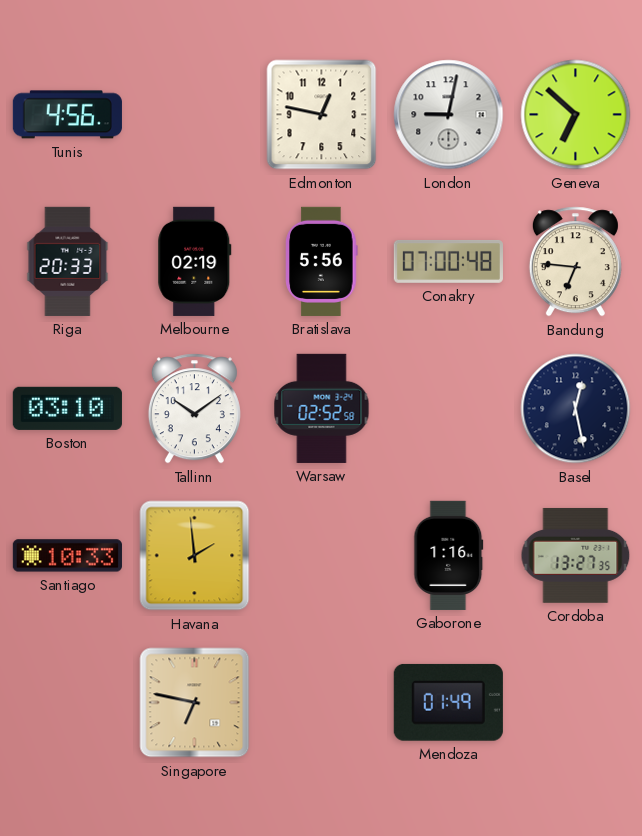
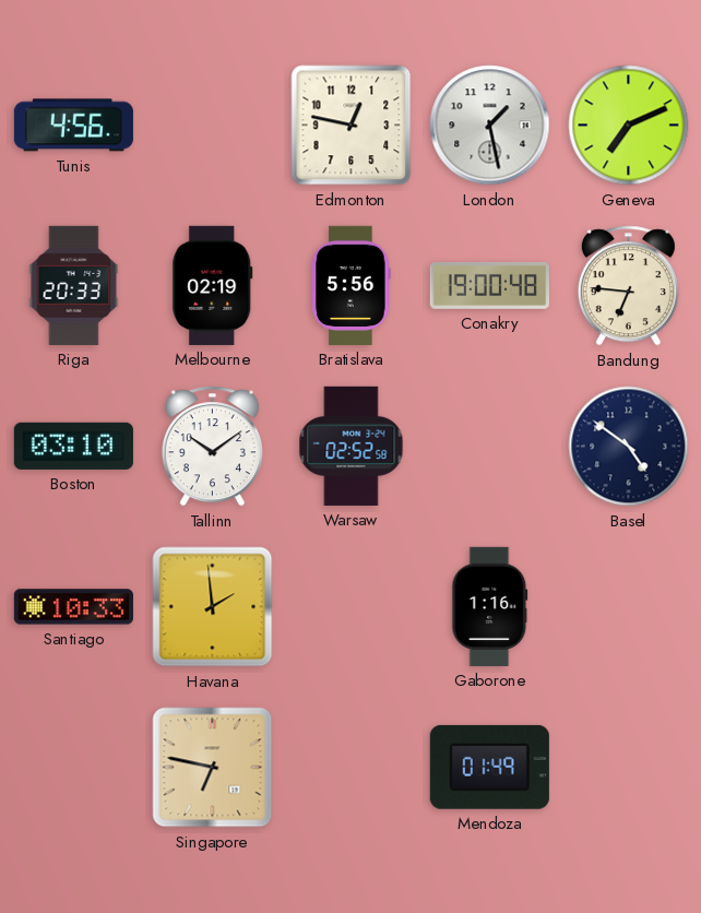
London: 9:02 -> 1:28 (490, 126)
Geneva: 6:52 -> 7:11 (629, 126)
Conakry: 07:00 -> 19:00 (489, 285)
Basel: 12:28 -> 4:51 (629, 447)
Cordoba: 13:27 -> none (576, 555)
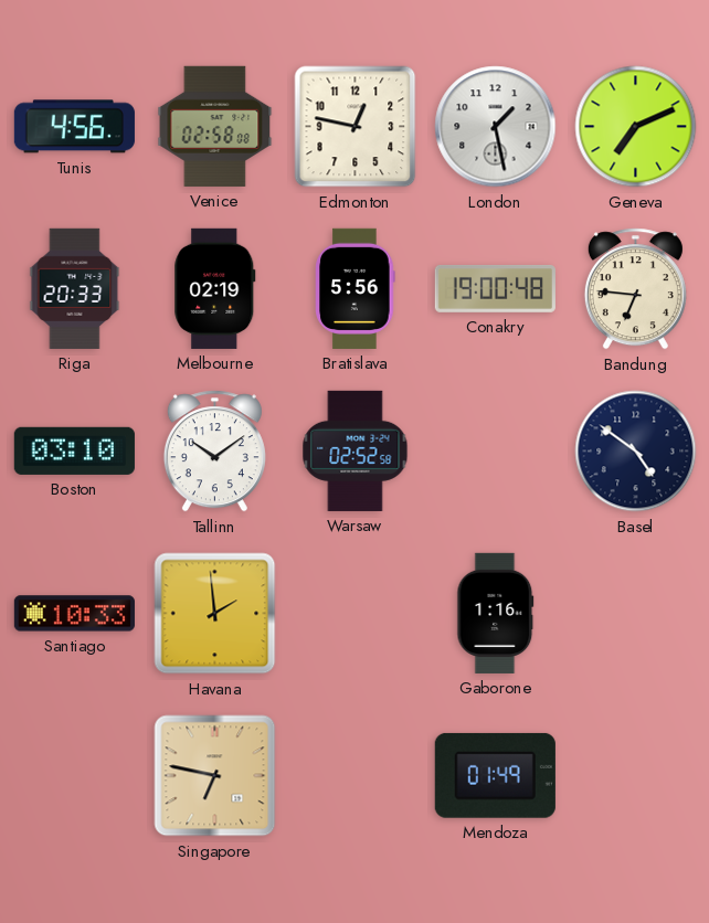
Venice: none -> 02:58 (215, 126)
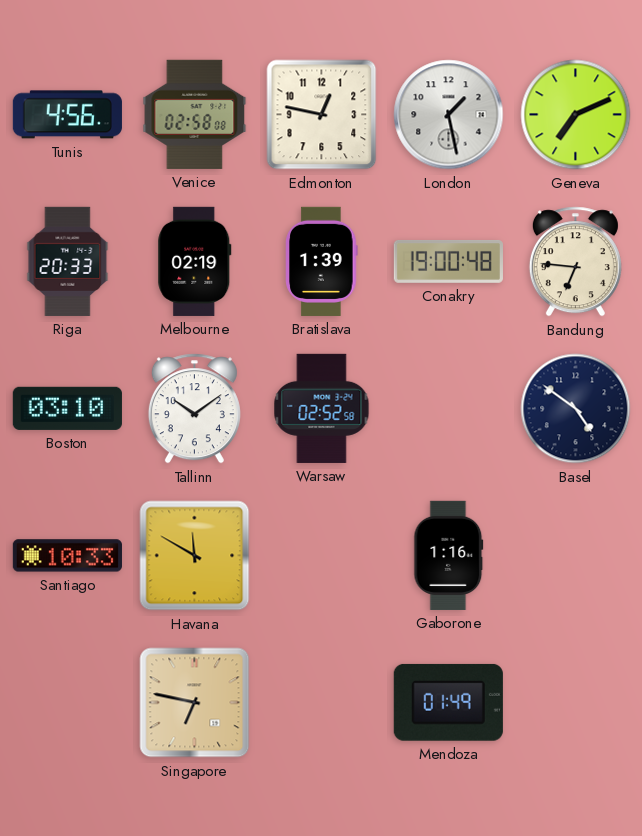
Bratislava: 5:56 -> 1:39 (322, 261)
Havana: 1:59 -> 11:50 (195, 556)
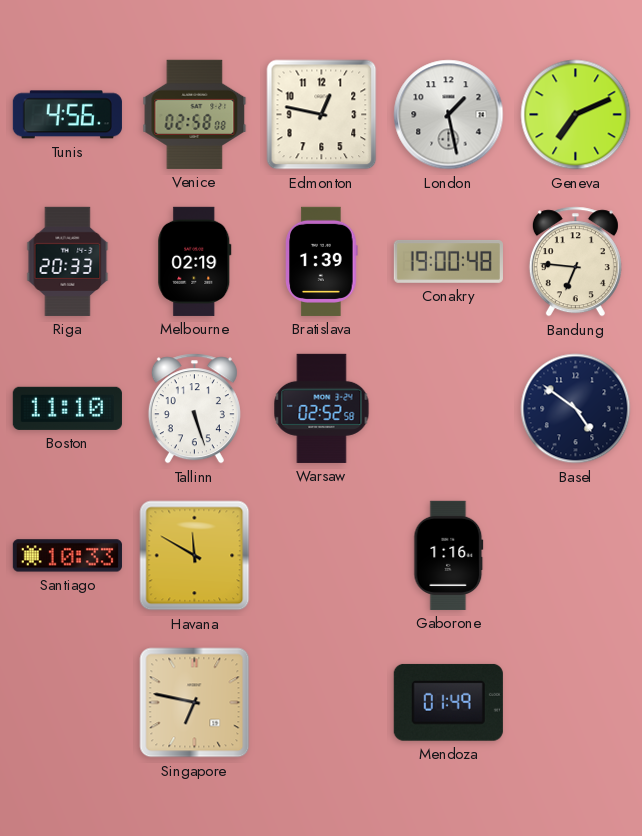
Boston: 03:10 -> 11:10 (67, 408)
Tallinn: 10:09 -> 5:27 (194, 409)
